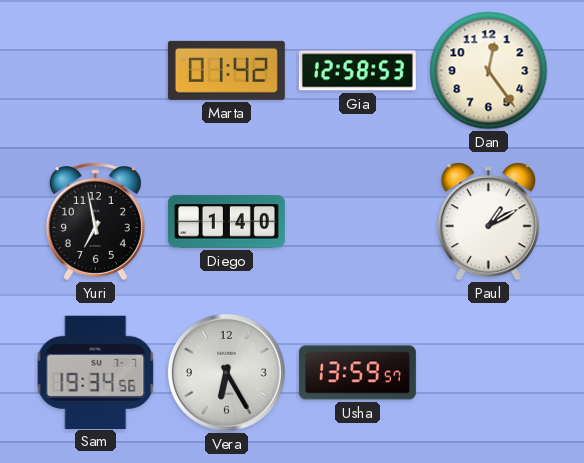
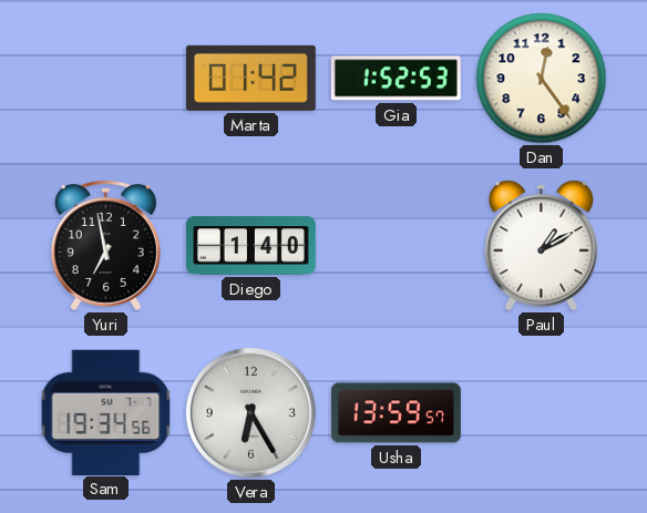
Gia: 12:58 -> 1:52 (396, 79)
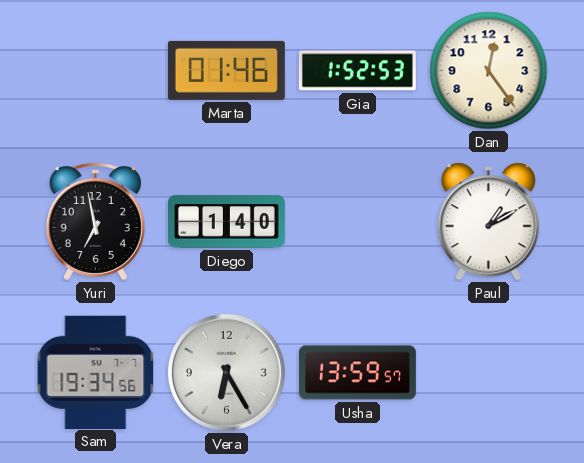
Marta: 01:42 -> 01:46 (226, 70)
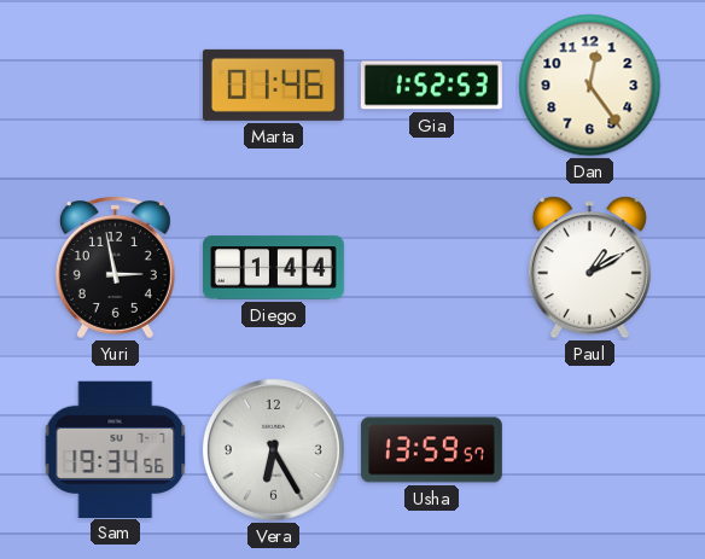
Yuri: 6:58 -> 2:58 (115, 268)
Diego: 1:40 -> 1:44 (273, 268)
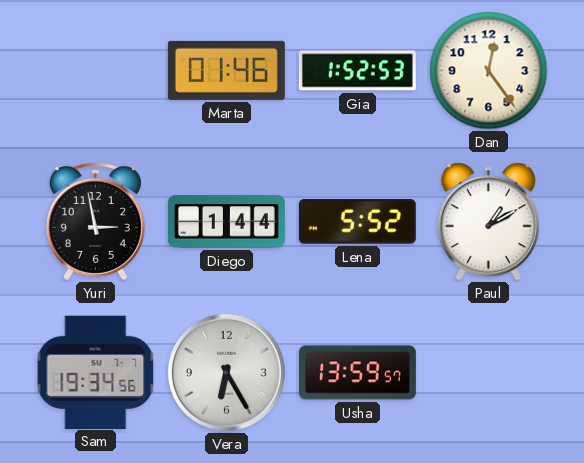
Lena: none -> 5:52 (357, 222)
